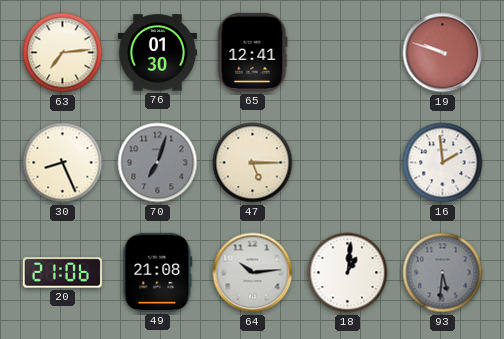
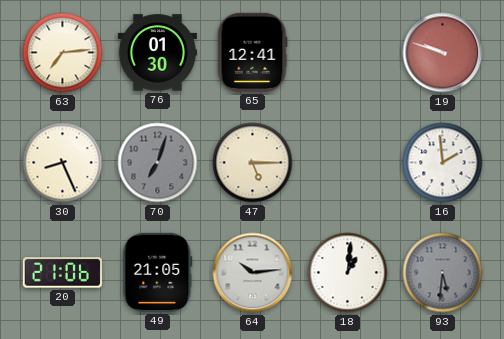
49: 21:08 -> 21:05 (158, 272)
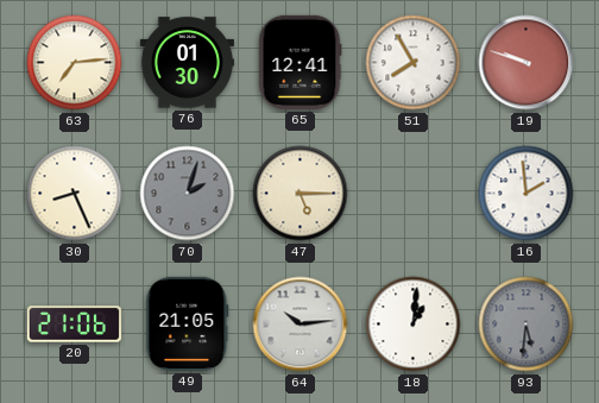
51: none -> 7:55 (414, 63)
70: 7:03 -> 2:03 (188, 194)
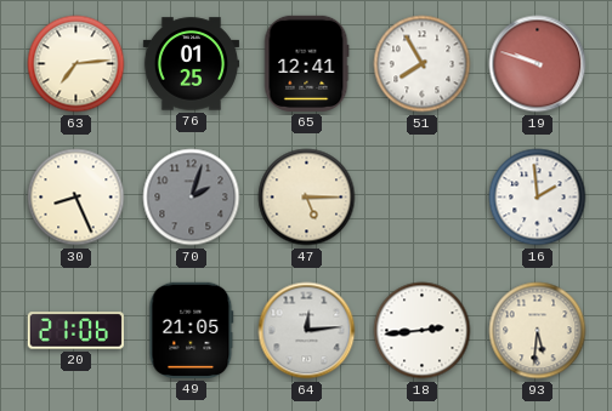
76: 01:30 -> 01:25 (191, 64)
64: 10:14 -> 12:14 (307, 331)
18: 1:01 -> 2:44 (423, 331)
93 dial: grey -> cream (538, 331)
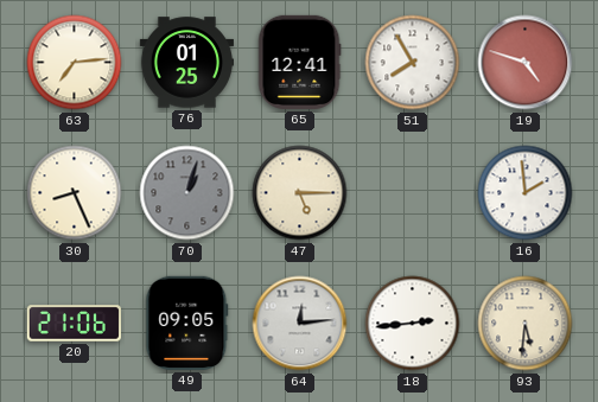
19: 9:48 -> 4:48 (526, 63)
70: 2:03 -> 1:03 (187, 193)
49: 21:05 -> 09:05 (187, 323)
